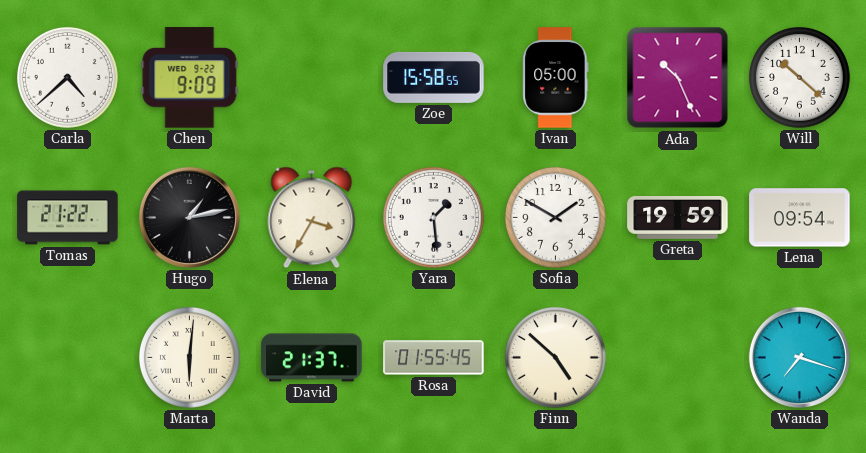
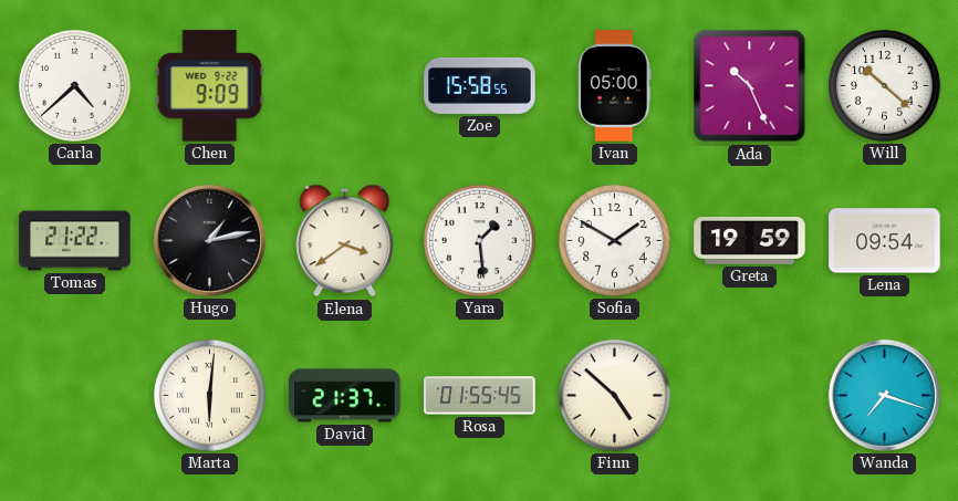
Elena: 3:35 -> 3:39 (345, 241)
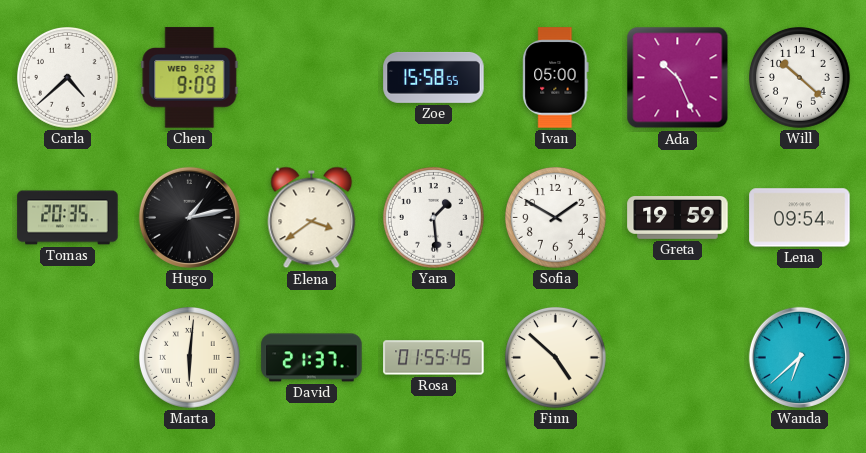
Tomas: 21:22 -> 20:35 (68, 218)
Wanda: 7:18 -> 6:38 (799, 357)
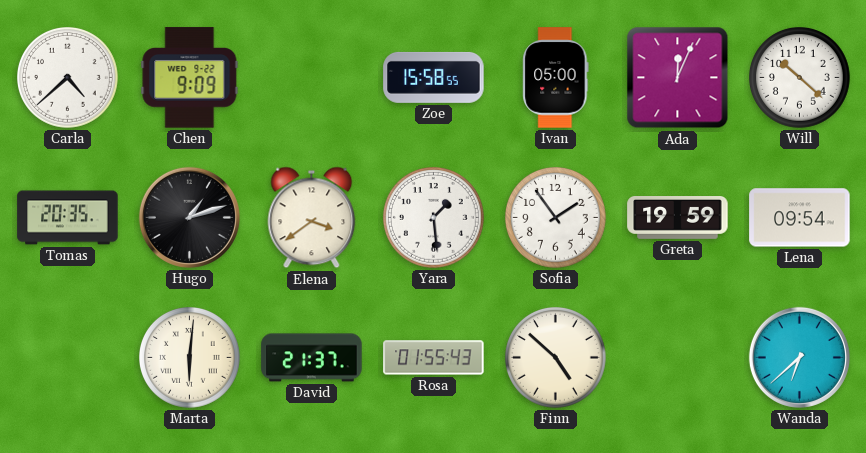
Ada: 10:26 -> 12:04 (678, 78)
Hugo: 1:13 -> 1:12 (189, 217)
Sofia: 1:50 -> 1:54 (556, 218)
Rosa: 01:55:45 -> 01:55:43 (434, 358)
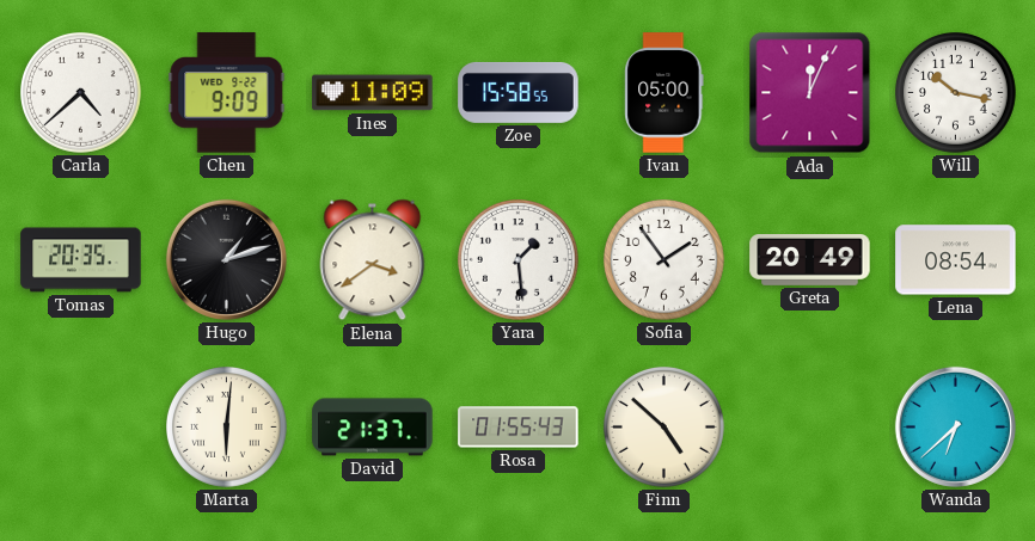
Ines: none -> 11:09 (373, 93)
Will: 10:22 -> 10:17 (956, 93)
Greta: 19:59 -> 20:49 (810, 260)
Lena: 09:54 -> 08:54 (956, 260)
